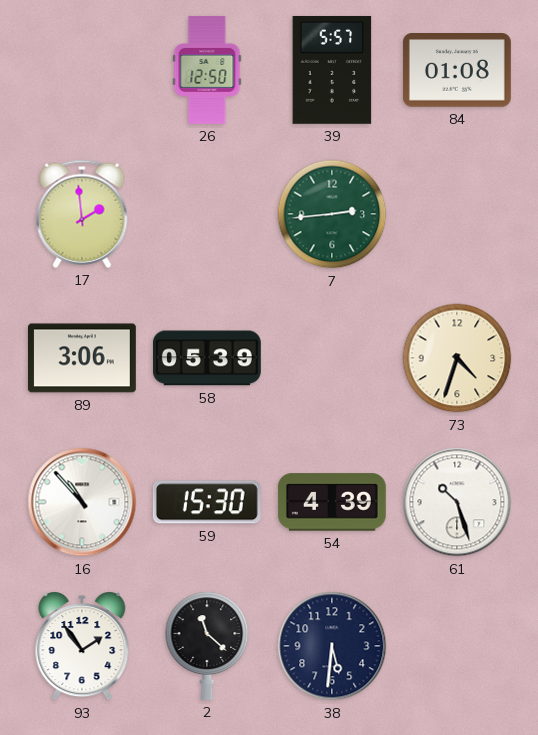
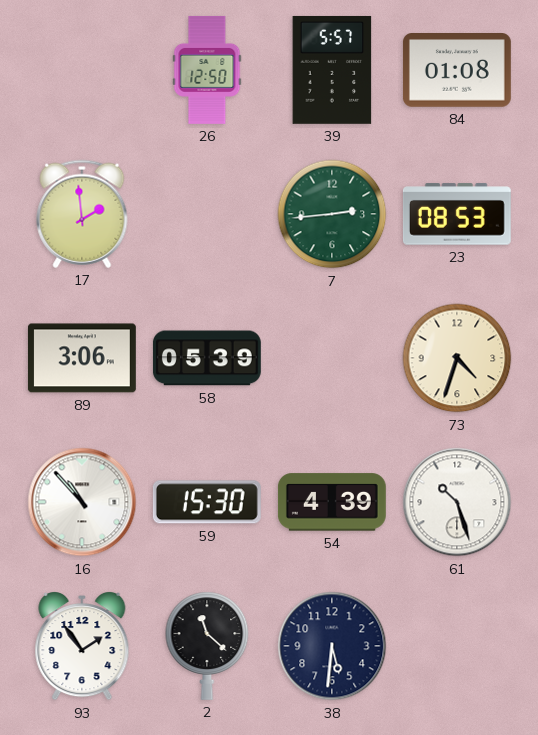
23: none -> 08:53 (457, 214)
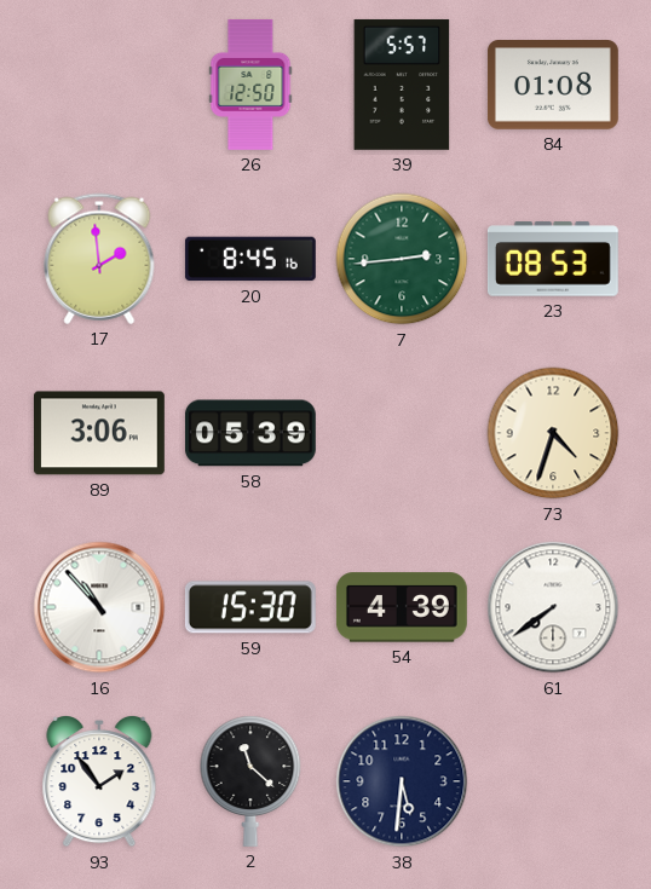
20: none -> 8:45 (250, 259)
61: 10:27 -> 7:39 (553, 607)
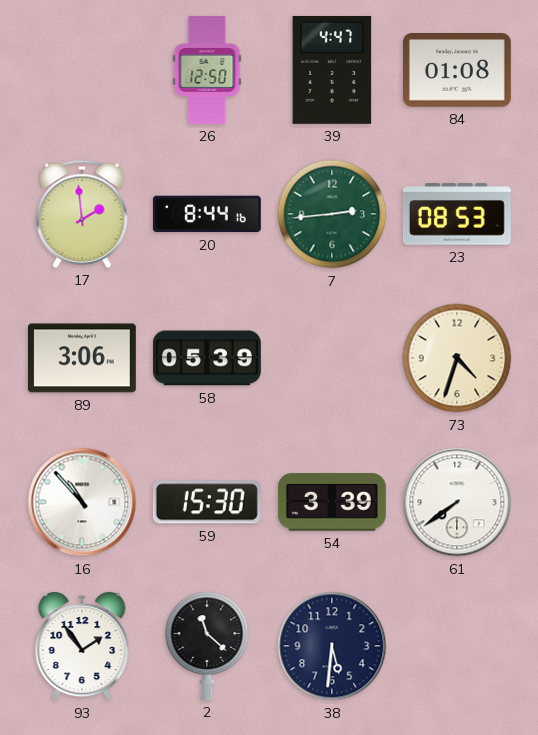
39: 5:57 -> 4:47 (332, 70)
20: 8:45 -> 8:44 (207, 214)
54: 4:39 -> 3:39 (332, 502)
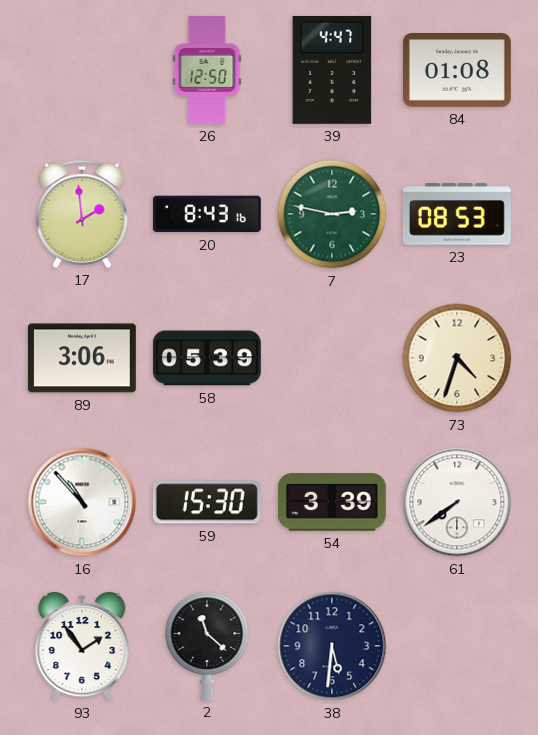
20: 8:44 -> 8:43 (207, 214)
7: 2:44 -> 2:47 (332, 214)
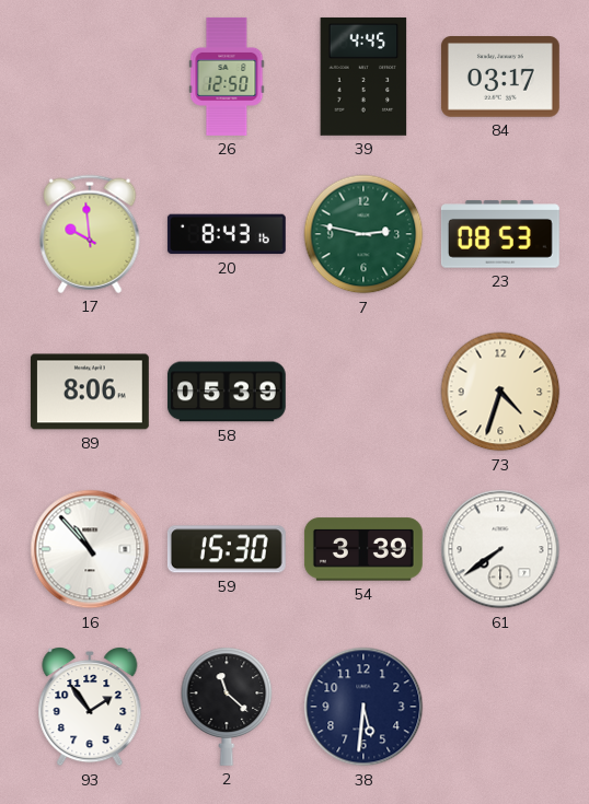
39: 4:47 -> 4:45 (363, 77)
84: 01:08 -> 03:17 (500, 78)
17: 1:59 -> 9:59 (90, 234)
89: 3:06 -> 8:06 (90, 392)
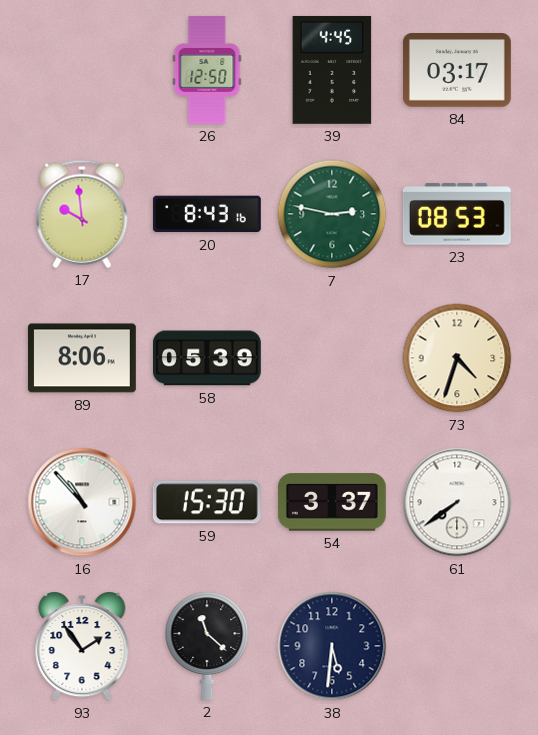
54: 3:39 -> 3:37 (332, 502)
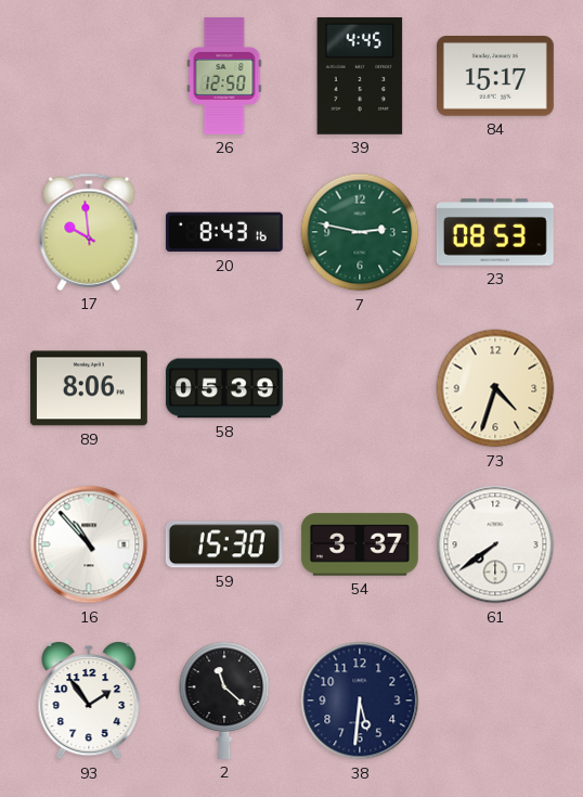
84: 03:17 -> 15:17 (495, 77)
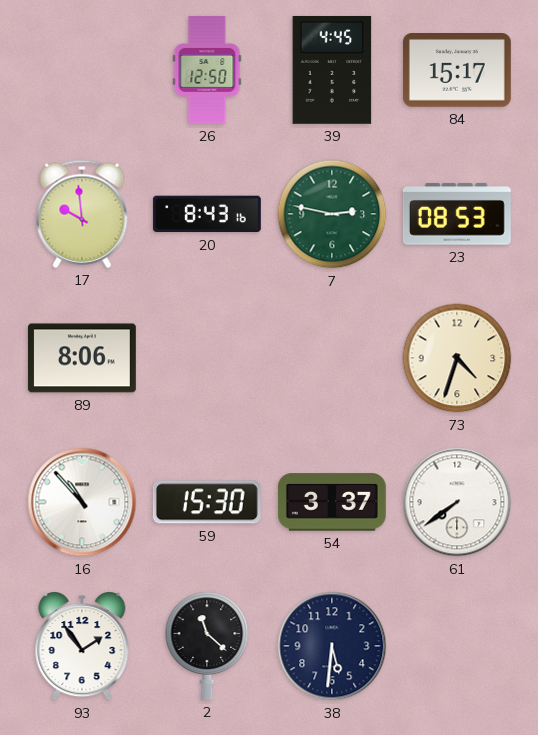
58: 05:39 -> none (224, 388)
